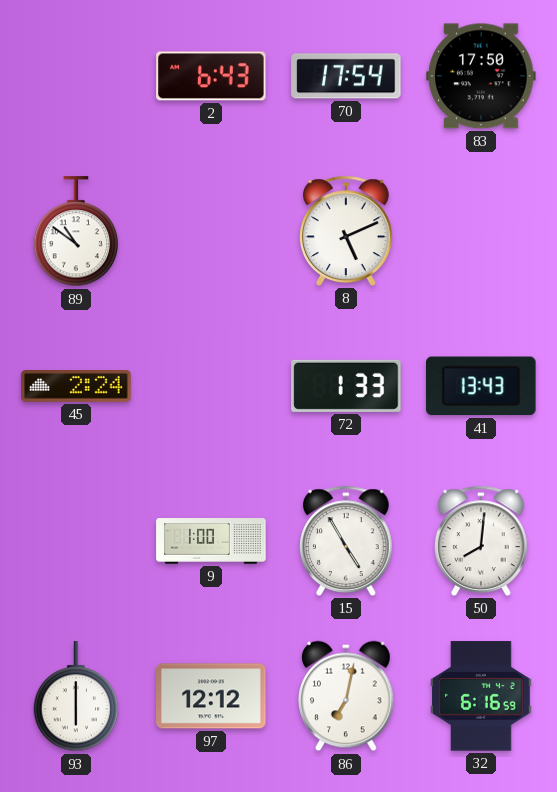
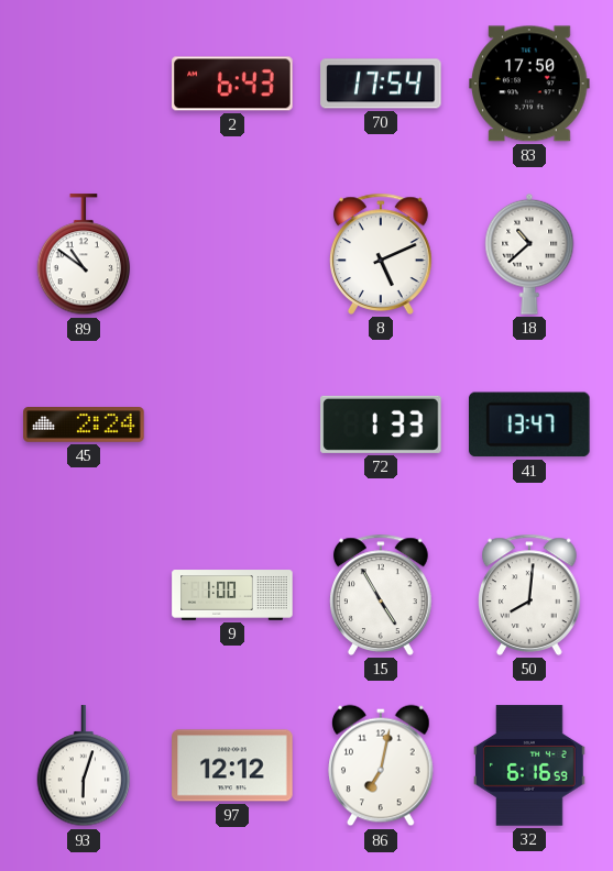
18: none -> 10:38 (529, 254)
41: 13:43 -> 13:47 (530, 425)
93: 6:00 -> 6:03 (84, 767)
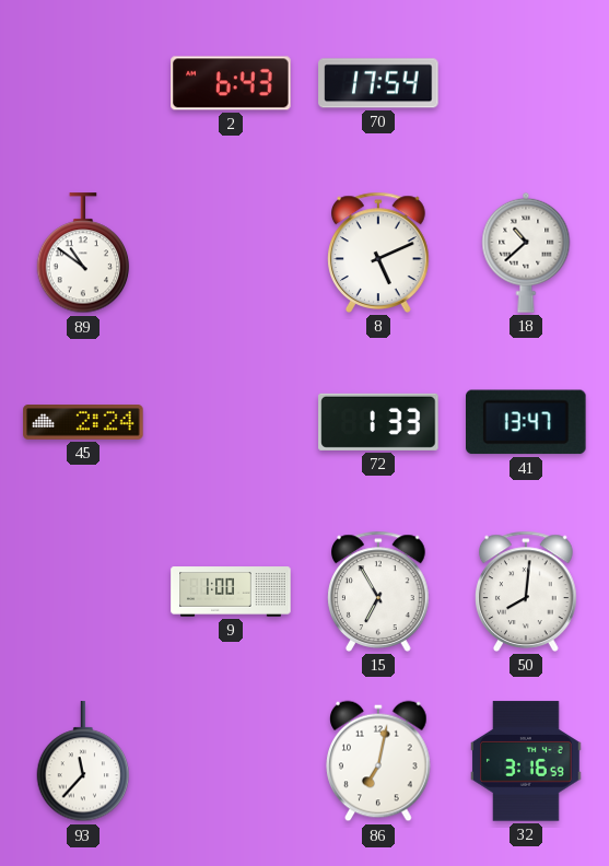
83: 17:50 -> none (529, 84)
15: 4:55 -> 6:55 (379, 592)
93: 6:03 -> 11:37 (83, 762)
97: 12:12 -> none (232, 765)
32: 6:16 -> 3:16 (527, 761)
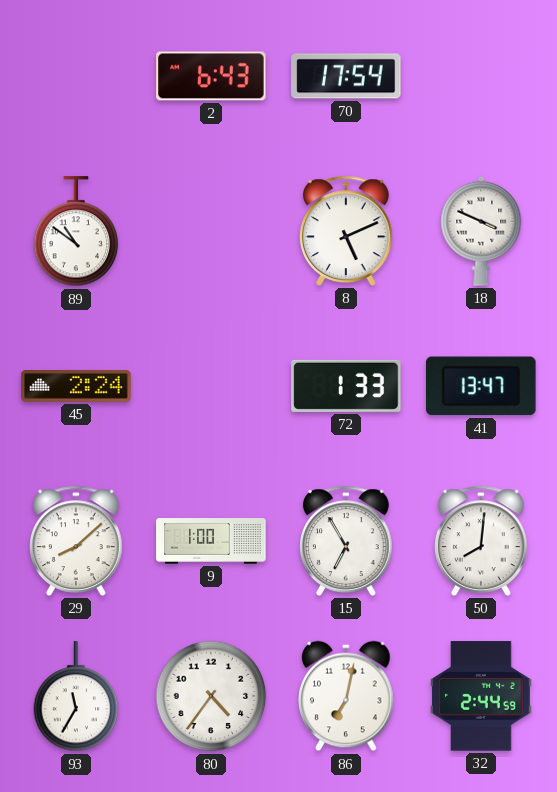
18: 10:38 -> 3:49 (481, 231)
29: none -> 8:08 (77, 541)
93: 11:37 -> 11:35 (76, 697)
80: none -> 4:36 (211, 696)
32: 3:16 -> 2:44 (482, 696)
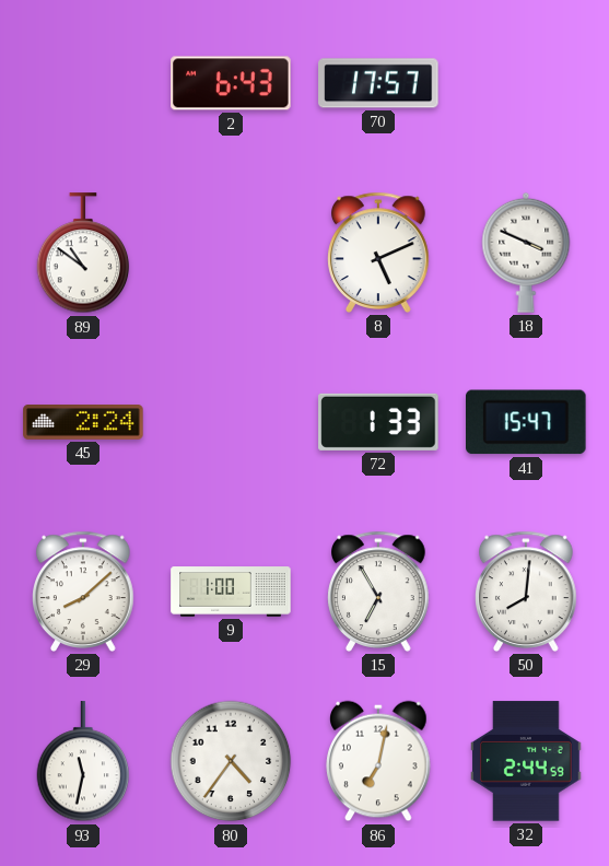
70: 17:54 -> 17:57 (378, 83)
41: 13:47 -> 15:47 (527, 422)
93: 11:35 -> 11:32 (83, 762)
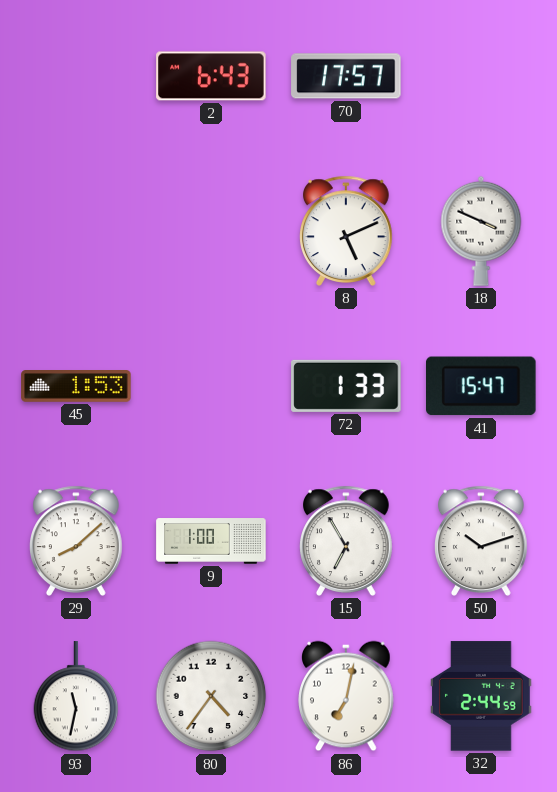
89: 10:51 -> none (83, 254)
45: 2:24 -> 1:53 (76, 386)
50: 8:01 -> 10:12 (482, 541)
